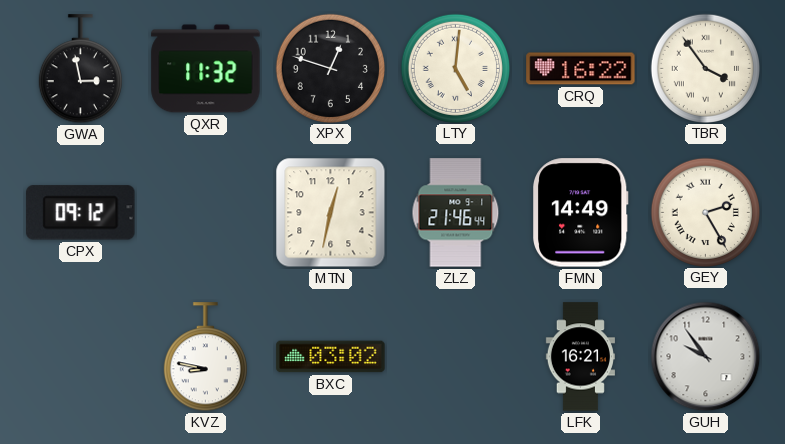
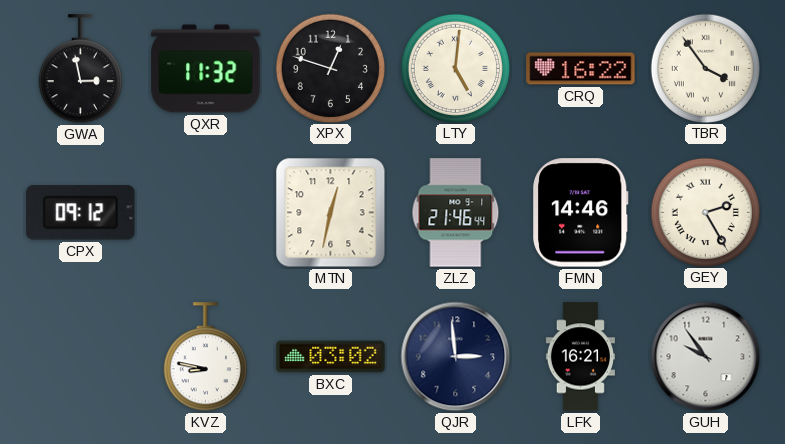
FMN: 14:49 -> 14:46 (581, 213)
QJR: none -> 2:59 (456, 357)
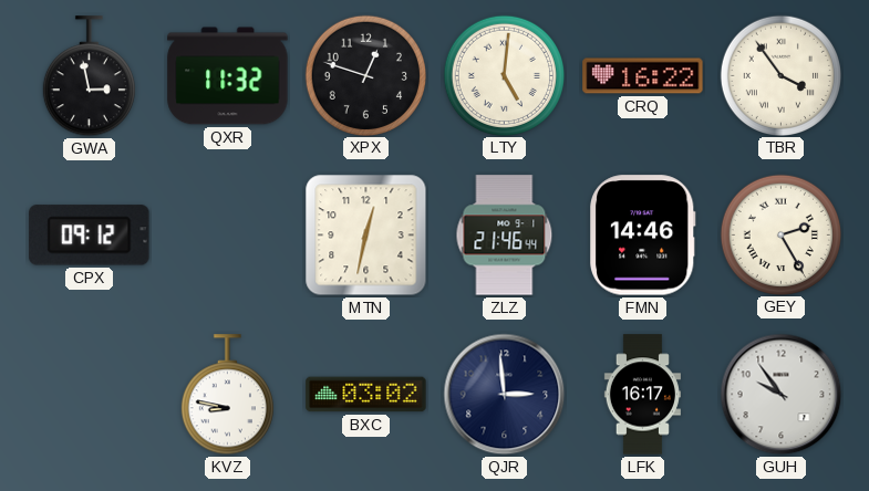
LFK: 16:21 -> 16:17 (642, 395)
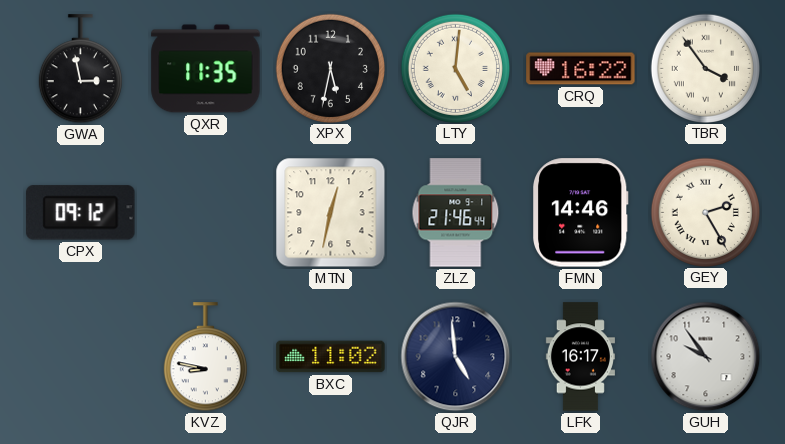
QXR: 11:32 -> 11:35 (206, 69)
XPX: 12:48 -> 5:32 (330, 68)
BXC: 03:02 -> 11:02 (331, 357)
QJR: 2:59 -> 4:59 (456, 357)
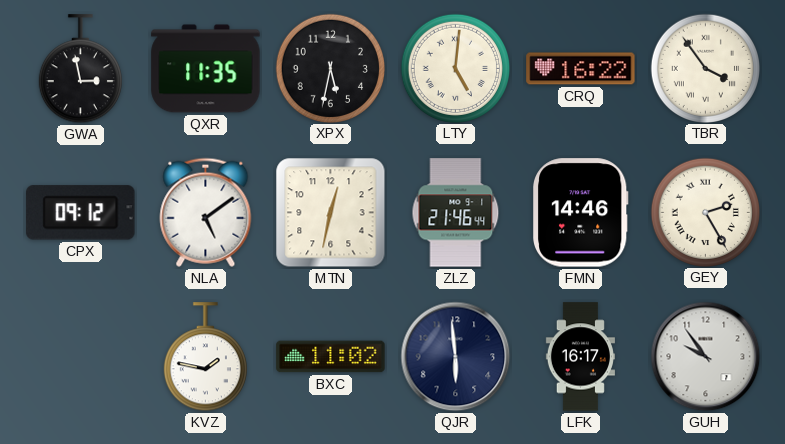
NLA: none -> 5:09 (206, 212)
KVZ: 8:47 -> 1:47 (205, 357)
QJR: 4:59 -> 5:59 (456, 357)
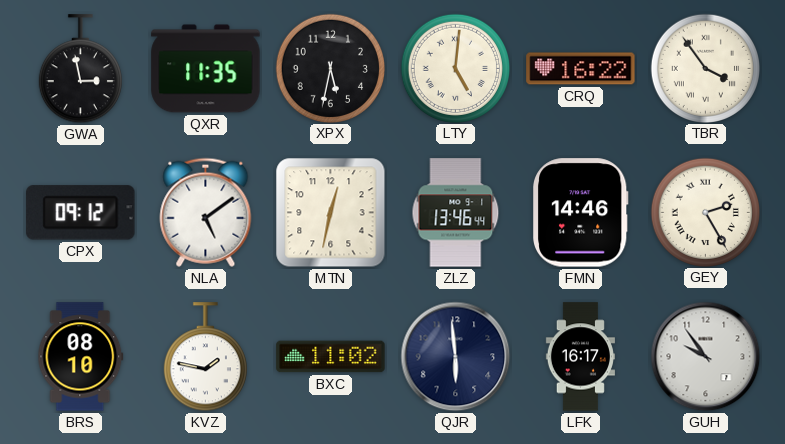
ZLZ: 21:46 -> 13:46 (456, 213)
BRS: none -> 08:10 (81, 357)
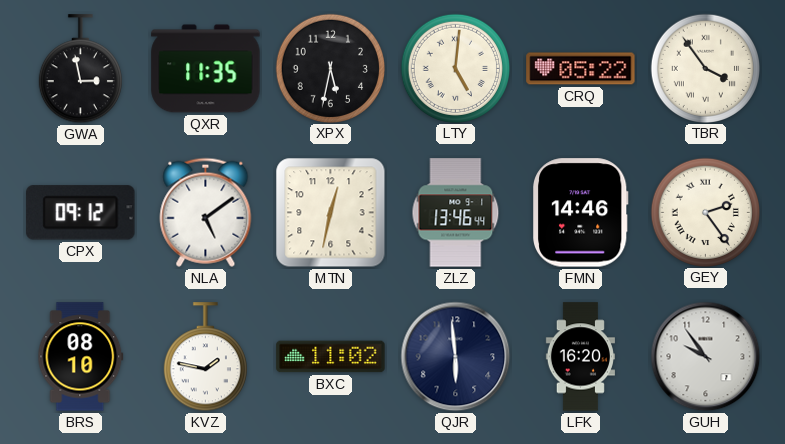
CRQ: 16:22 -> 05:22 (581, 69)
GEY: 2:25 -> 2:24 (705, 212)
LFK: 16:17 -> 16:20 (580, 357)
